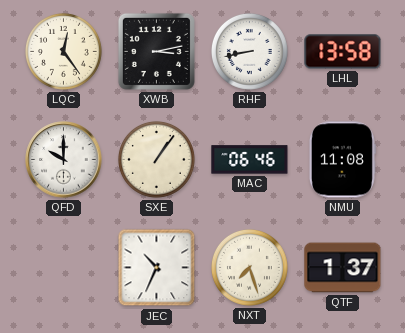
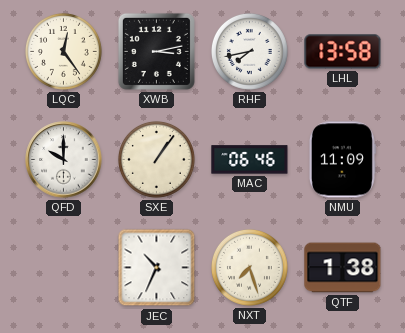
RHF: 8:43 -> 7:43 (249, 51)
NMU: 11:08 -> 11:09 (342, 160)
QTF: 1:37 -> 1:38 (343, 268)
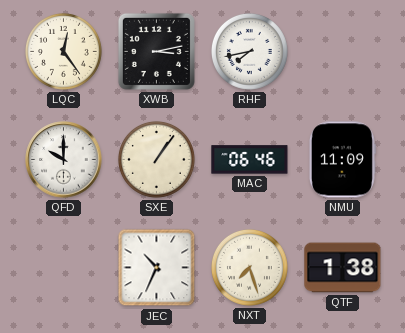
LHL: 13:58 -> none (343, 52)
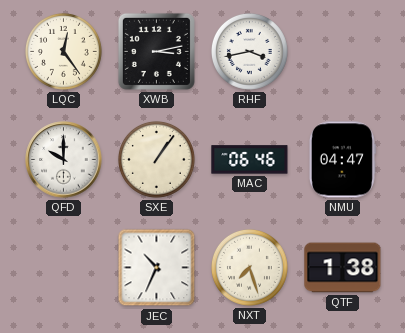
RHF: 7:43 -> 3:43 (249, 51)
NMU: 11:09 -> 04:47 (342, 160)
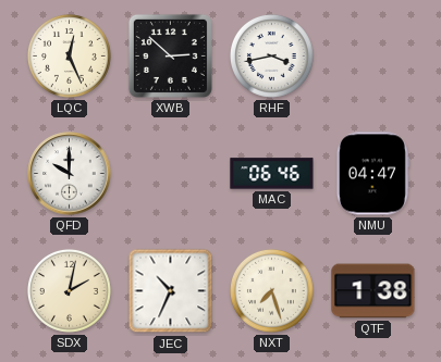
LQC: 12:24 -> 12:26 (69, 55)
XWB: 3:13 -> 2:52 (170, 55)
SXE: 1:06 -> none (156, 159)
SDX: none -> 2:02 (69, 290)
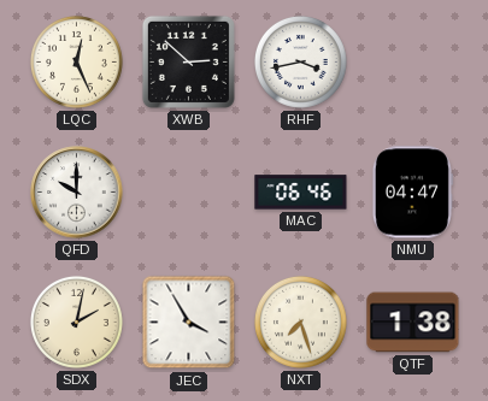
JEC: 10:34 -> 3:55 (189, 323)
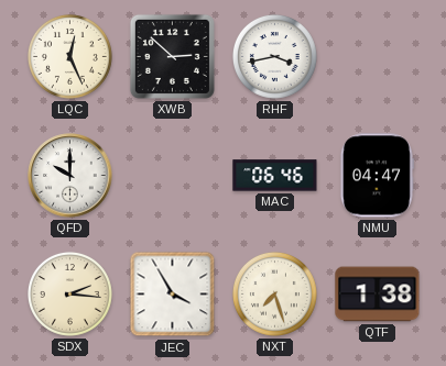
SDX: 2:02 -> 2:16 (69, 293)
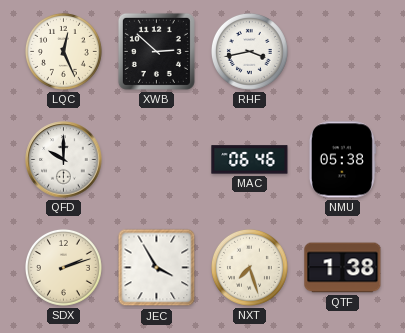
NMU: 04:47 -> 05:38 (342, 160)
SDX: 2:16 -> 2:12 (63, 267)
